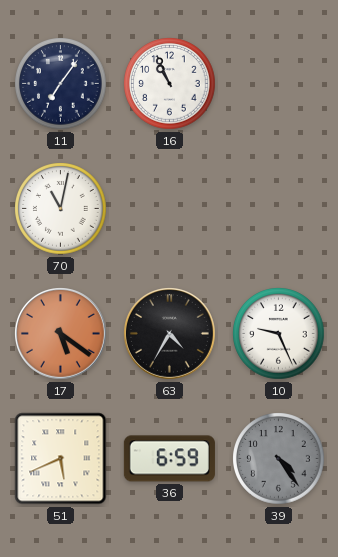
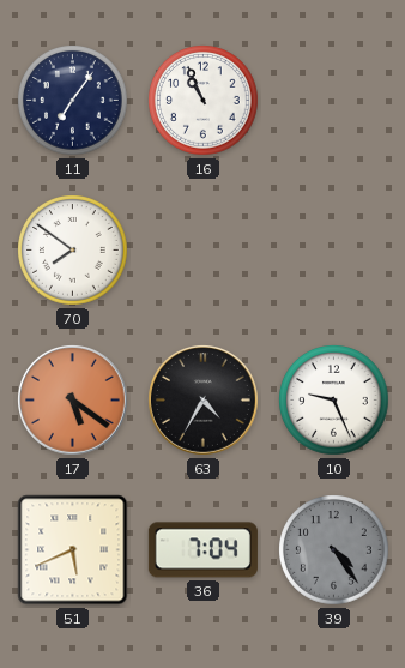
70: 11:02 -> 7:51 (73, 251)
36: 6:59 -> 7:04 (202, 550)
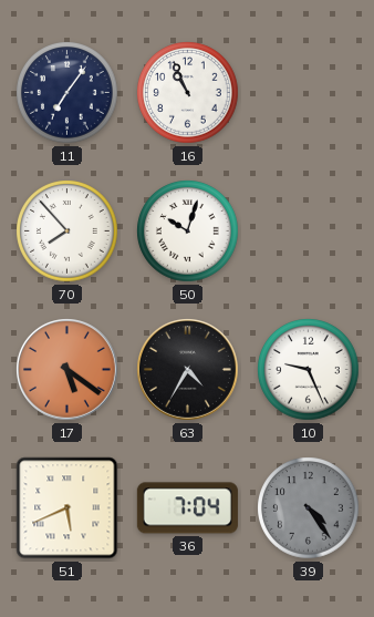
70: 7:51 -> 7:53 (67, 232)
50: none -> 10:03 (188, 232)
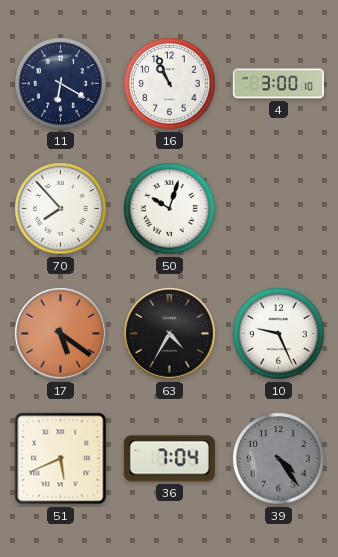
11: 7:06 -> 6:20 (61, 84)
4: none -> 3:00 (278, 84)
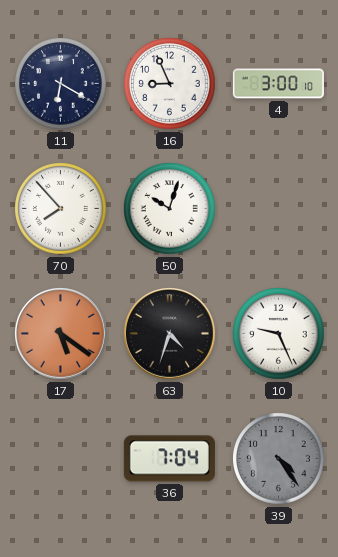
16: 10:56 -> 8:56 (170, 84)
63: 4:35 -> 4:33 (170, 334)
51: 5:41 -> none (61, 459)
